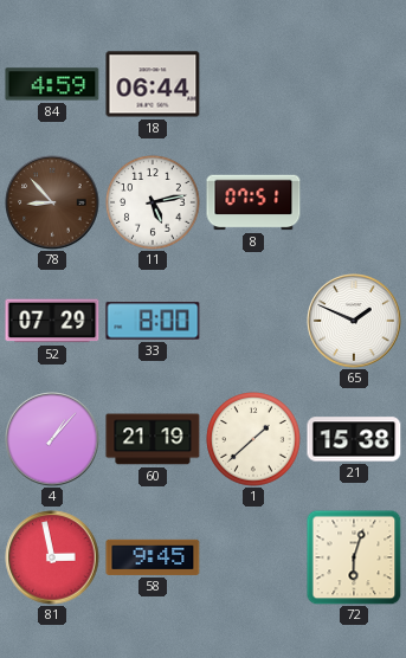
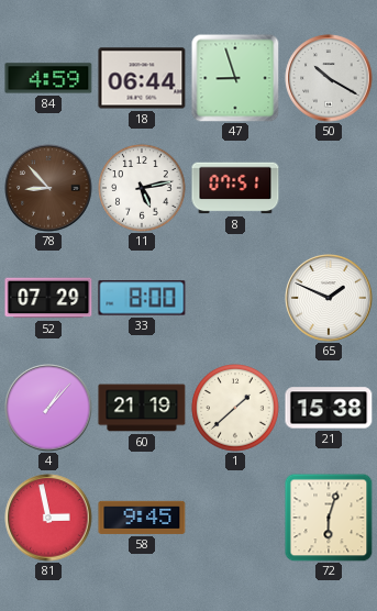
47: none -> 8:57 (235, 78)
50: none -> 10:20 (329, 78)
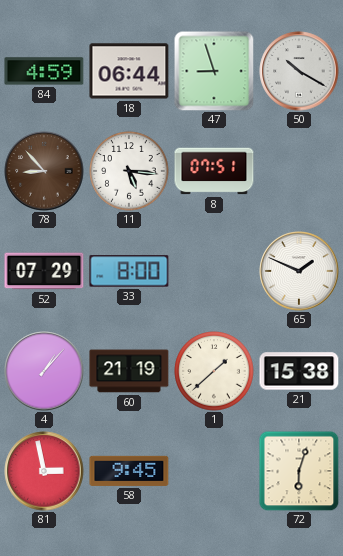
11: 5:13 -> 5:16 (129, 171)
